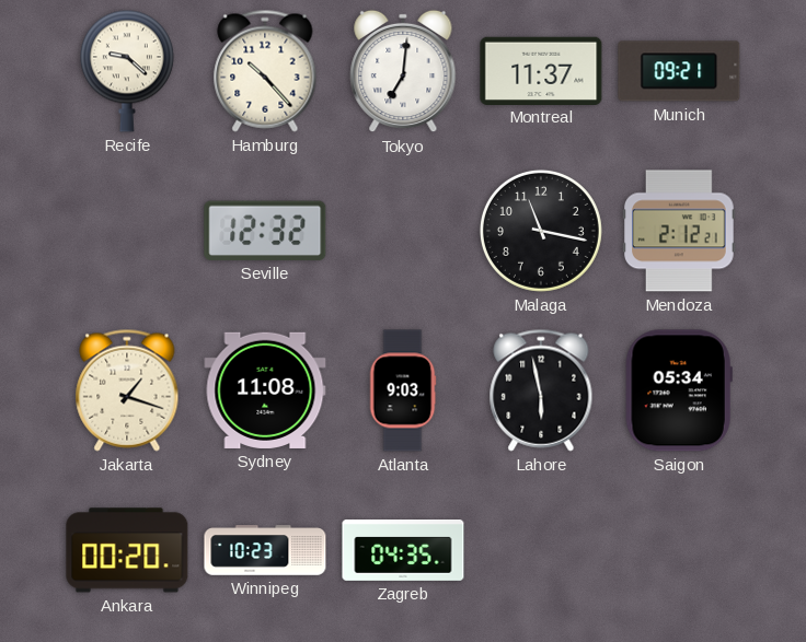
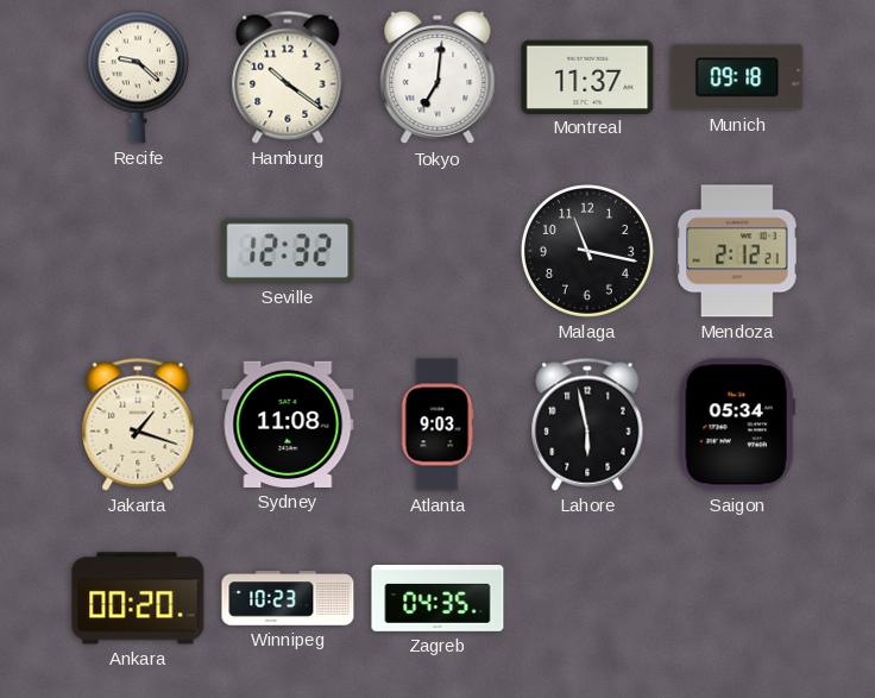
Hamburg: 10:23 -> 10:21 (288, 77)
Munich: 09:21 -> 09:18 (737, 77)
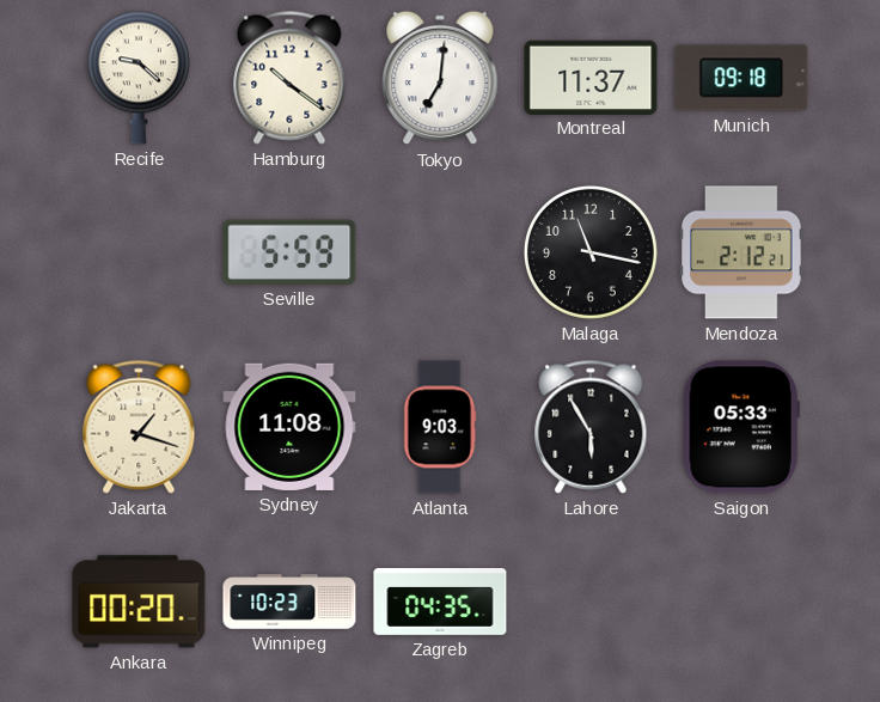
Seville: 12:32 -> 5:59 (289, 252)
Lahore: 5:58 -> 5:55 (591, 427)
Saigon: 05:34 -> 05:33 (741, 427)
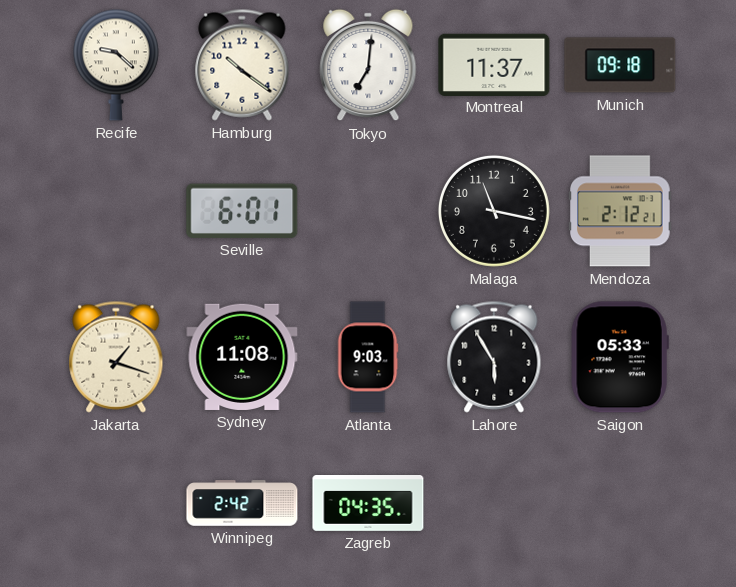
Seville: 5:59 -> 6:01 (242, 211)
Ankara: 00:20 -> none (139, 602)
Winnipeg: 10:23 -> 2:42 (242, 503)
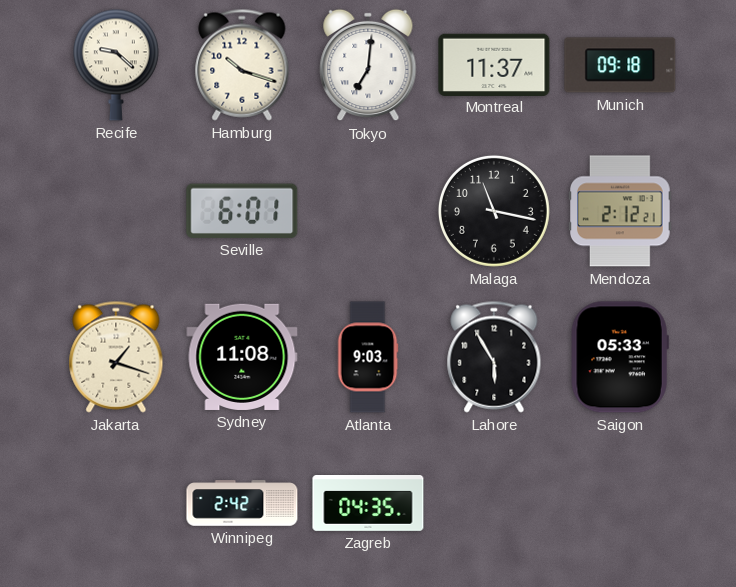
Hamburg: 10:21 -> 10:18 (242, 65)
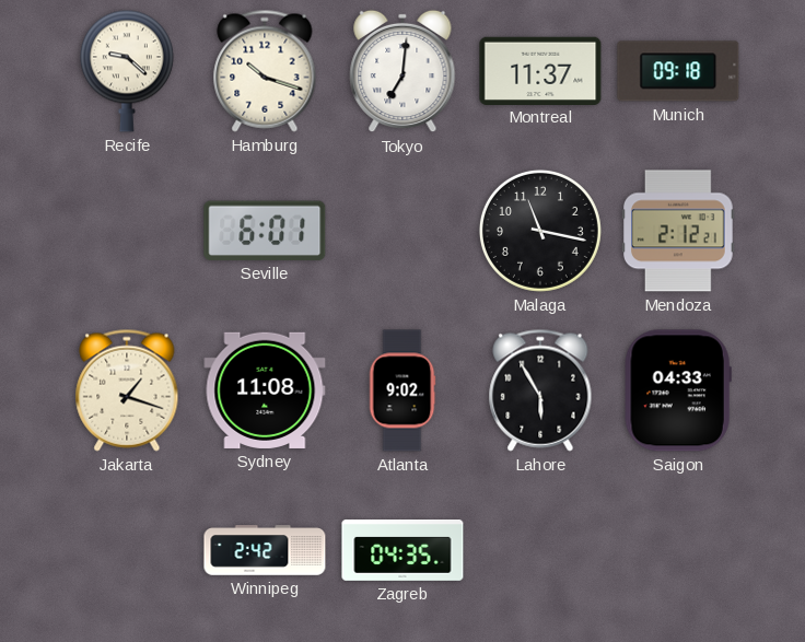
Atlanta: 9:03 -> 9:02 (402, 390)
Saigon: 05:33 -> 04:33 (678, 390)
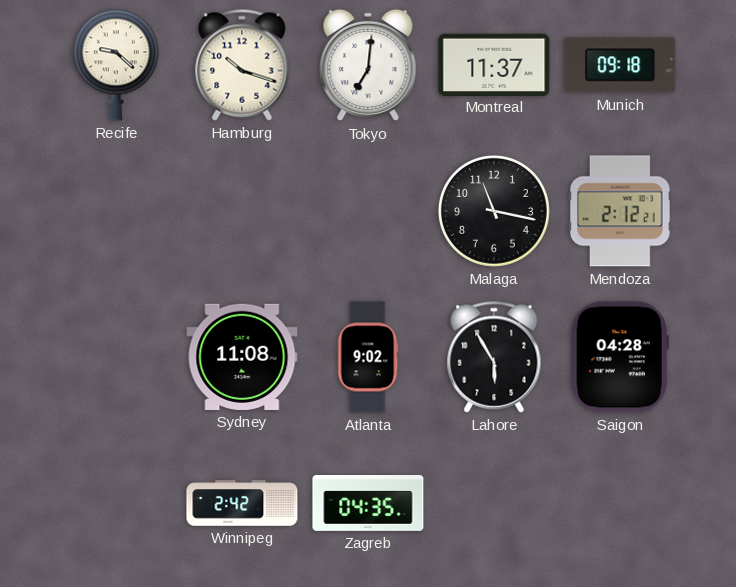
Seville: 6:01 -> none (265, 231)
Jakarta: 1:18 -> none (127, 390)
Saigon: 04:33 -> 04:28 (620, 357)
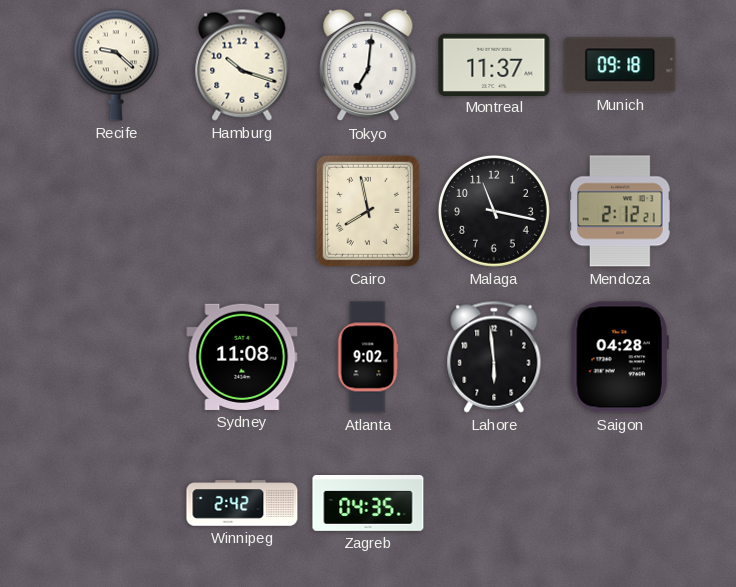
Cairo: none -> 7:58 (368, 211)
Lahore: 5:55 -> 5:59 (494, 357)
